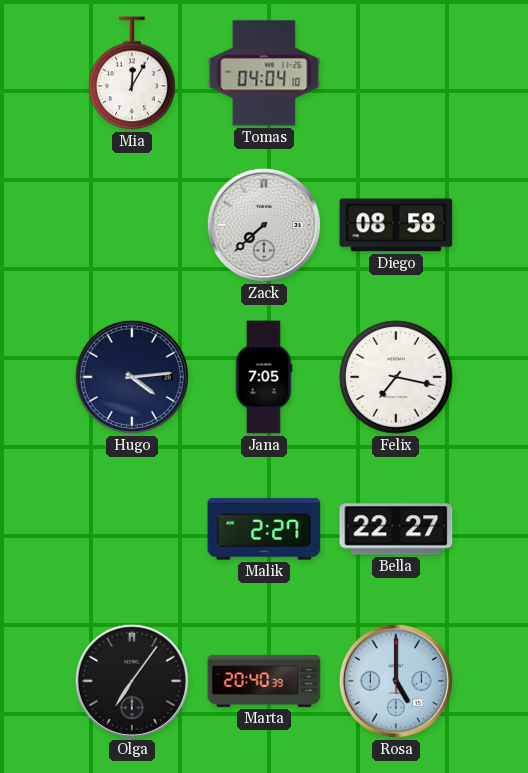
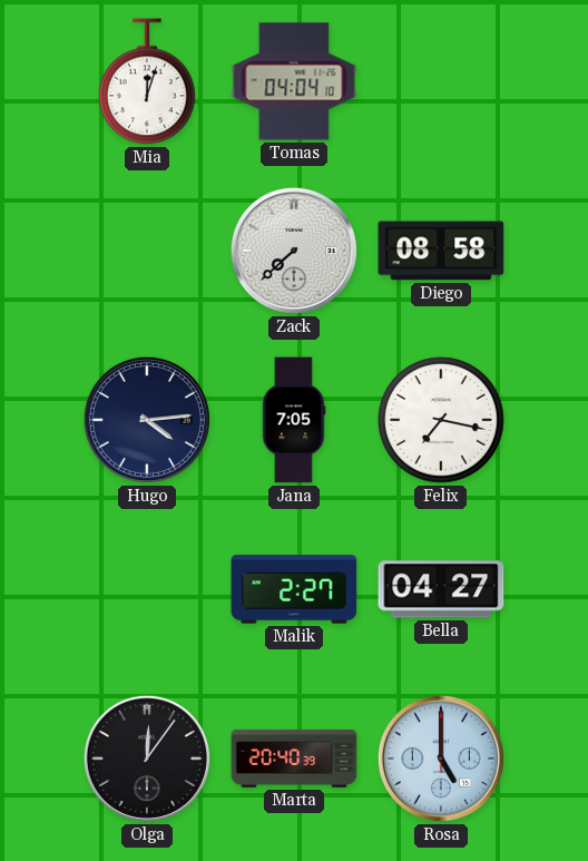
Mia: 12:05 -> 12:03 (147, 81)
Bella: 22:27 -> 04:27 (441, 589)
Olga: 7:06 -> 12:06 (147, 759)
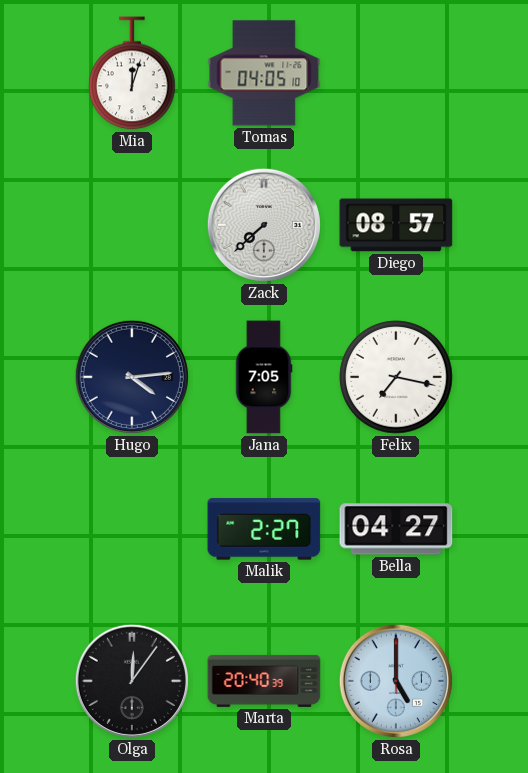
Tomas: 04:04 -> 04:05 (264, 73)
Diego: 08:58 -> 08:57 (396, 225)
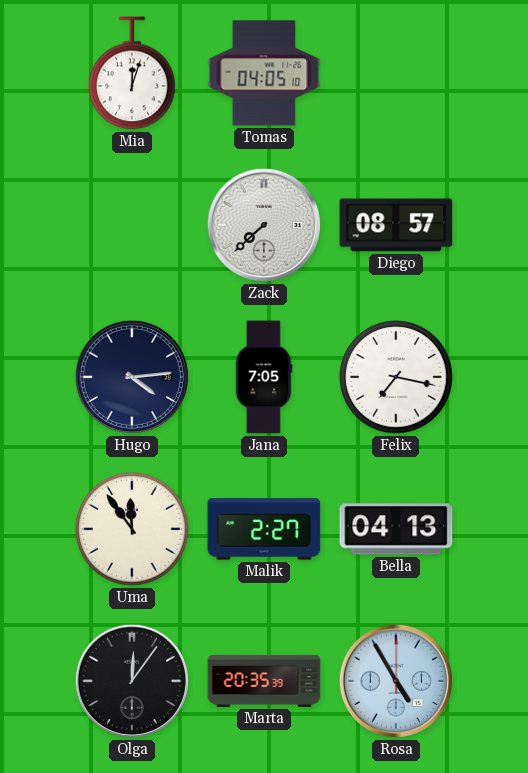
Uma: none -> 11:54 (132, 529)
Bella: 04:27 -> 04:13 (396, 529)
Marta: 20:40 -> 20:35 (264, 681)
Rosa: 5:00 -> 4:55 (396, 681)
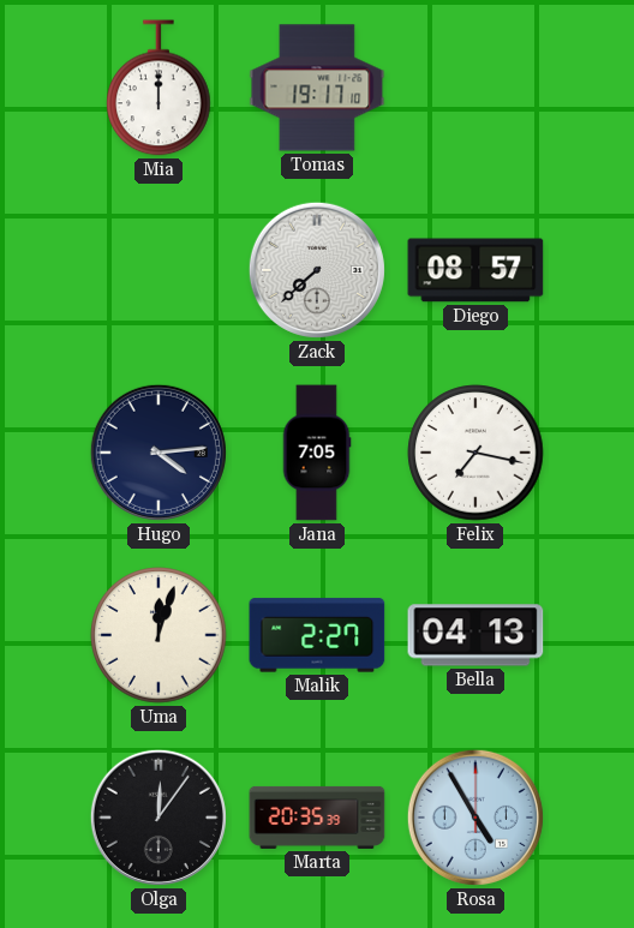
Mia: 12:03 -> 12:00 (158, 88)
Tomas: 04:05 -> 19:17 (317, 88)
Uma: 11:54 -> 12:03 (158, 635)
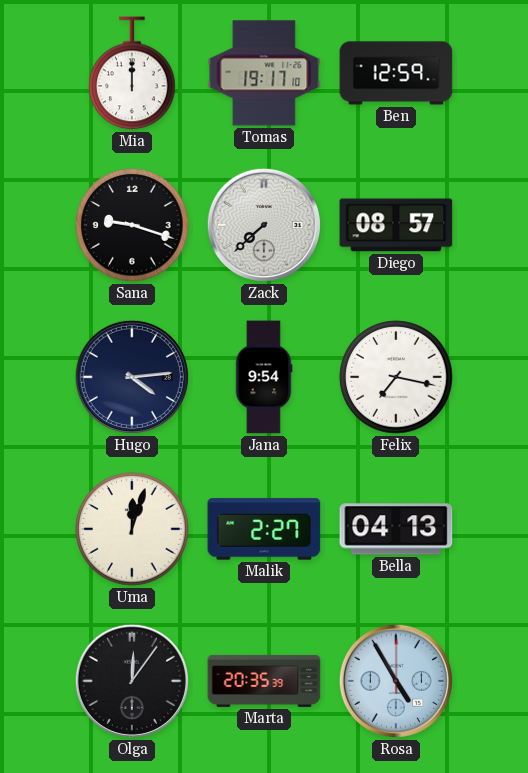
Ben: none -> 12:59 (396, 73)
Sana: none -> 9:18 (132, 225)
Jana: 7:05 -> 9:54 (264, 377)
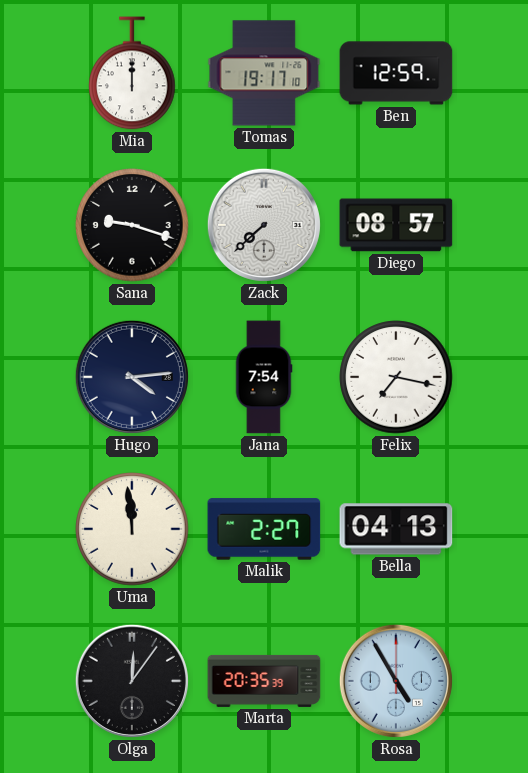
Jana: 9:54 -> 7:54 (264, 377)
Uma: 12:03 -> 11:59 (132, 529)
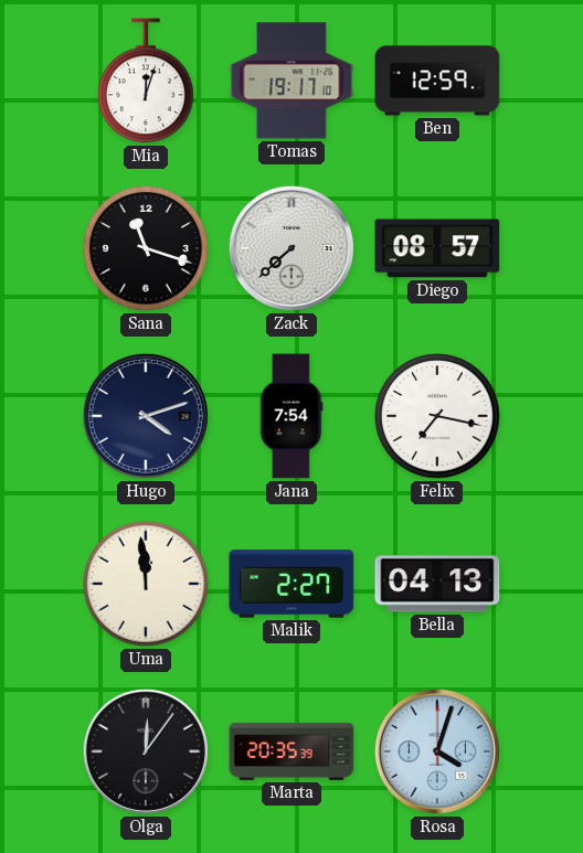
Mia: 12:00 -> 12:03 (146, 81)
Sana: 9:18 -> 11:18 (146, 248)
Hugo: 4:14 -> 4:12 (146, 416)
Rosa: 4:55 -> 4:03 (437, 751)
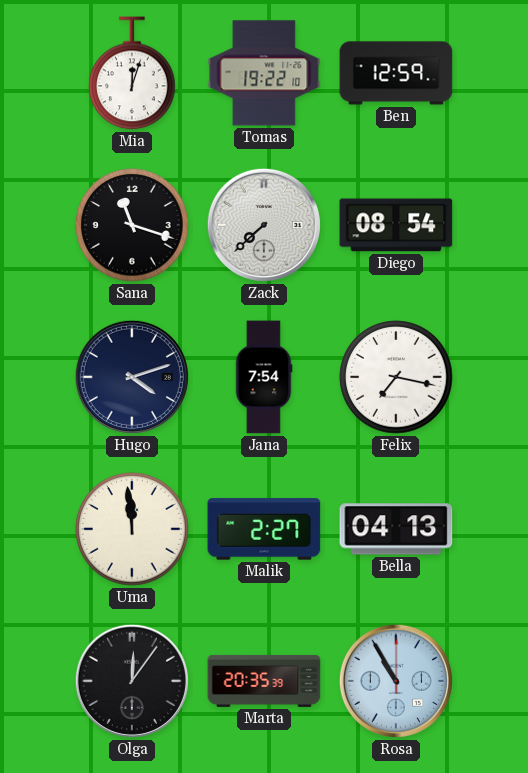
Tomas: 19:17 -> 19:22 (264, 73)
Diego: 08:57 -> 08:54 (396, 225)
Rosa: 4:03 -> 10:55 (396, 681)
